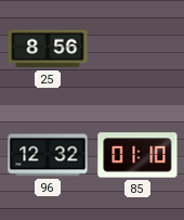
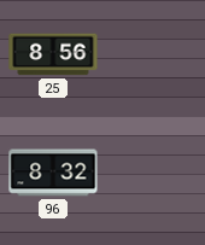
96: 12:32 -> 8:32 (53, 173)
85: 01:10 -> none (137, 155)
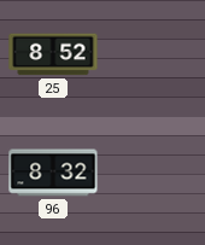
25: 8:56 -> 8:52 (53, 54)
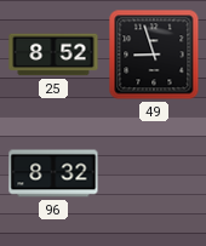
49: none -> 8:57 (154, 55)
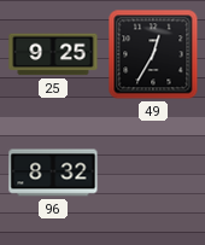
25: 8:52 -> 9:25 (53, 54)
49: 8:57 -> 12:35 (153, 54)
